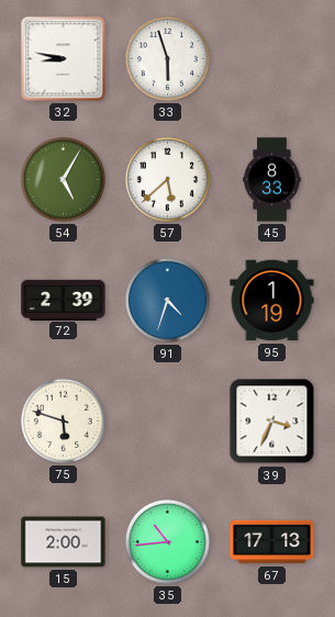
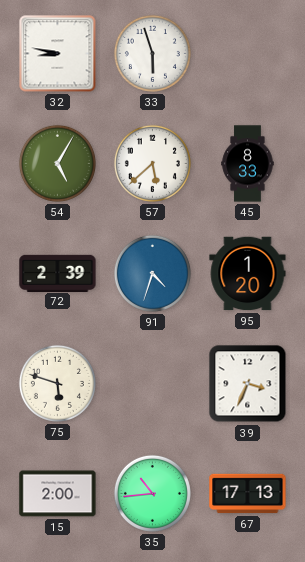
95: 1:19 -> 1:20 (248, 274)
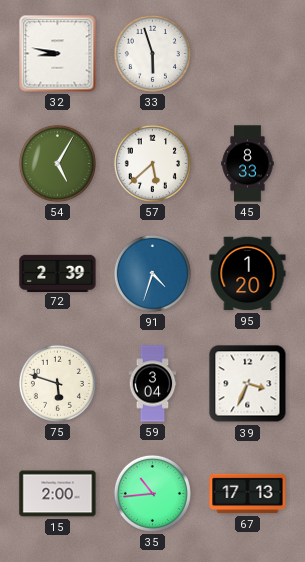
59: none -> 3:04 (153, 384)
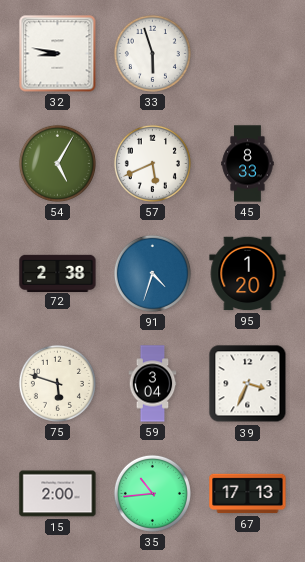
57: 5:38 -> 5:41 (152, 163)
72: 2:39 -> 2:38 (58, 273)
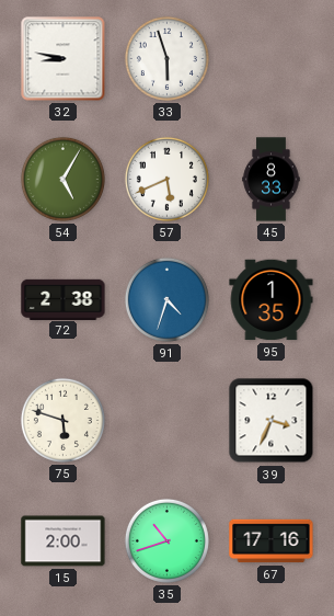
95: 1:20 -> 1:35 (272, 300)
59: 3:04 -> none (153, 384)
35: 10:44 -> 10:42 (166, 540)
67: 17:13 -> 17:16 (272, 541)
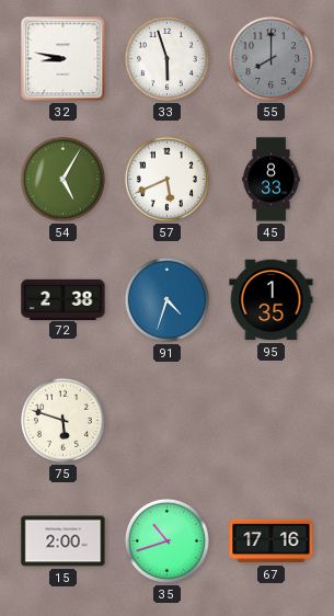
55: none -> 8:00 (270, 58)
39: 3:34 -> none (272, 421)
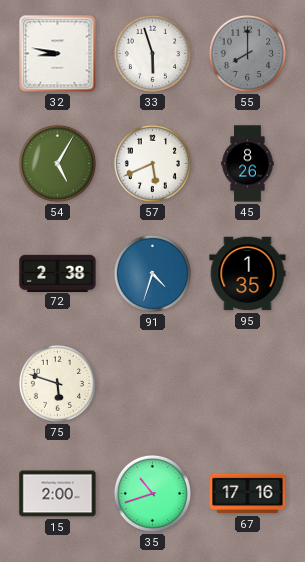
45: 8:33 -> 8:26 (248, 164)
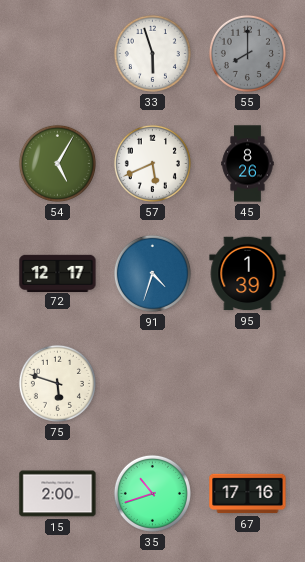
32: 8:47 -> none (58, 54)
72: 2:38 -> 12:17 (58, 273)
95: 1:35 -> 1:39 (248, 274)
